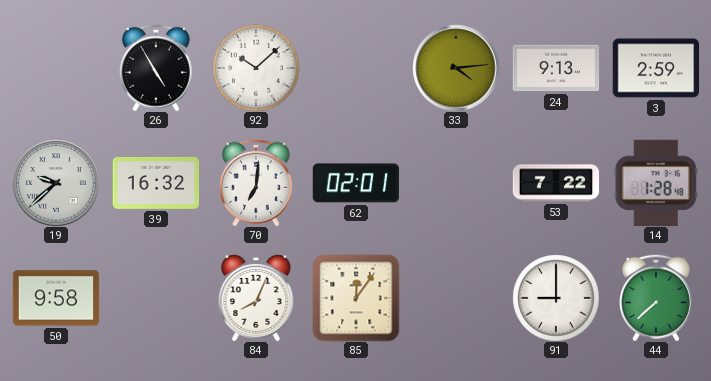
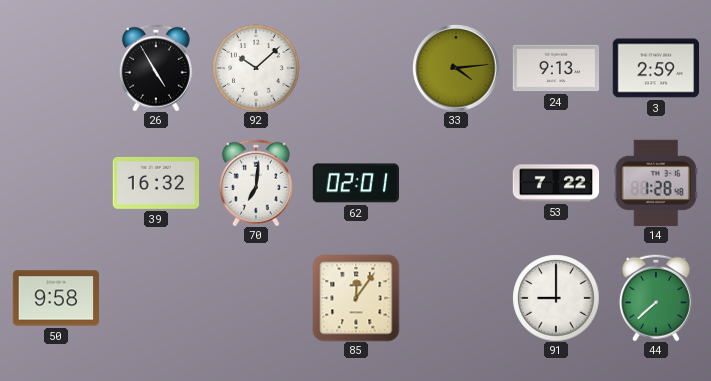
19: 9:38 -> none (56, 183)
84: 8:04 -> none (256, 298)
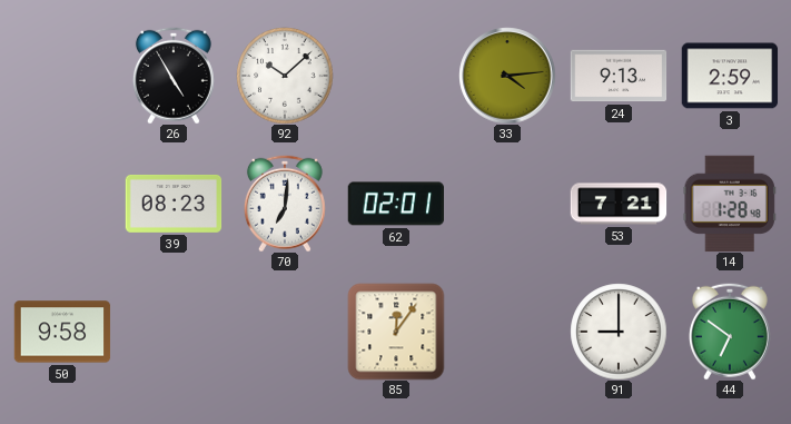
39: 16:32 -> 08:23 (174, 204)
53: 7:22 -> 7:21 (619, 204)
44: 7:38 -> 6:51 (730, 332)
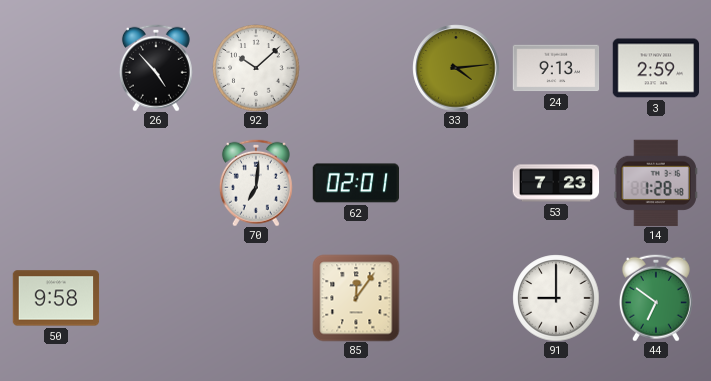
26: 4:55 -> 4:53 (156, 68)
39: 08:23 -> none (174, 204)
53: 7:21 -> 7:23 (556, 183)
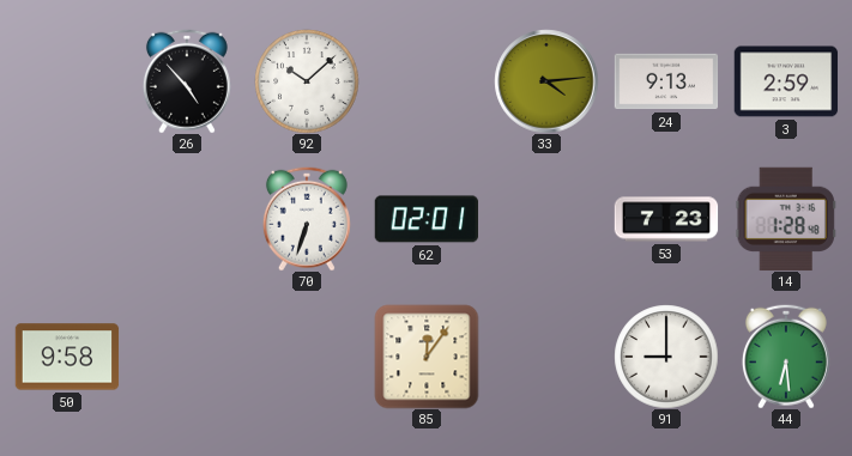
70: 7:01 -> 6:33 (307, 219)
44: 6:51 -> 6:29 (786, 357)
